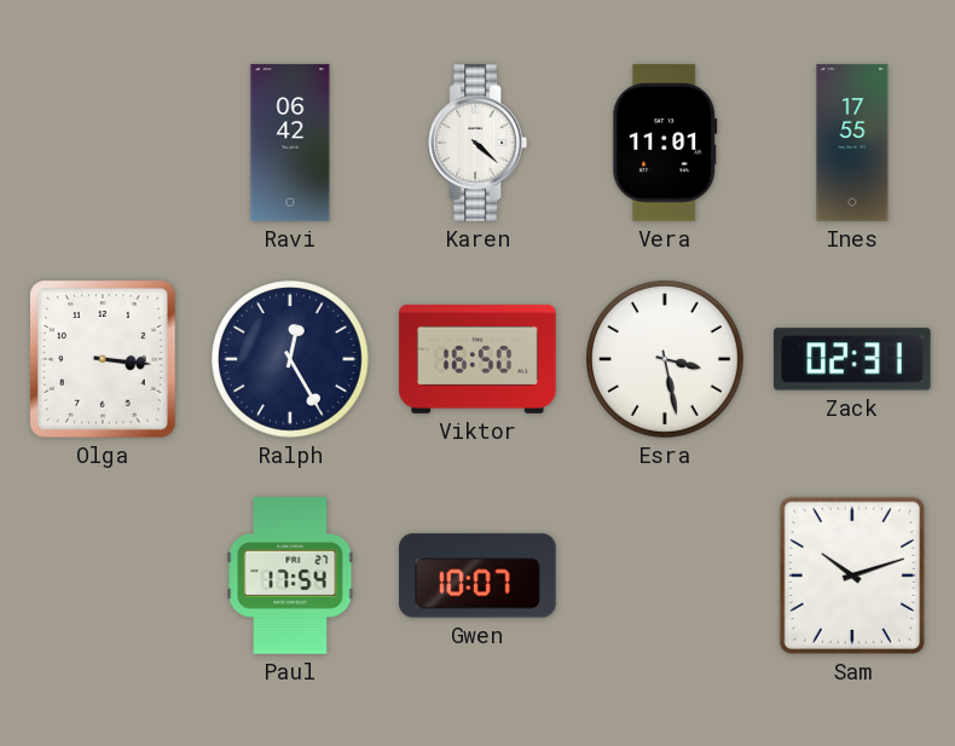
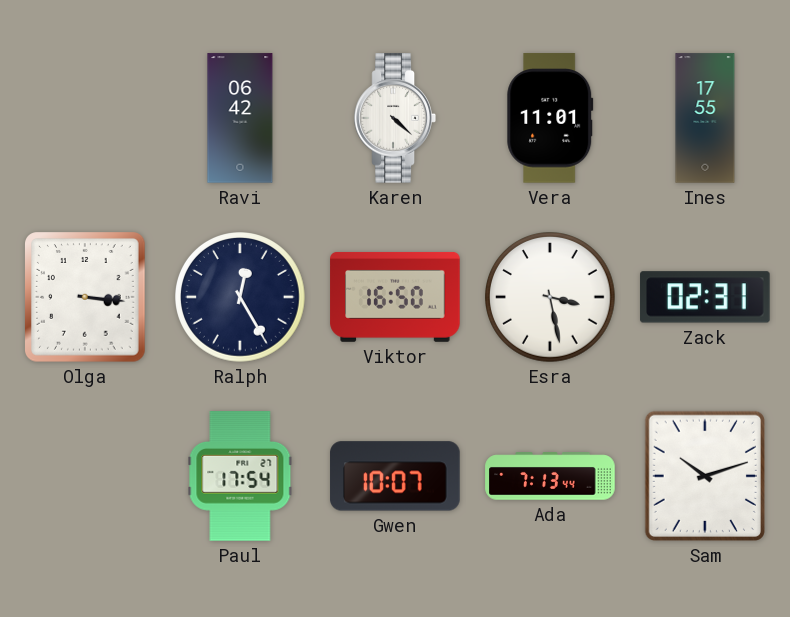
Ada: none -> 7:13 (550, 476)
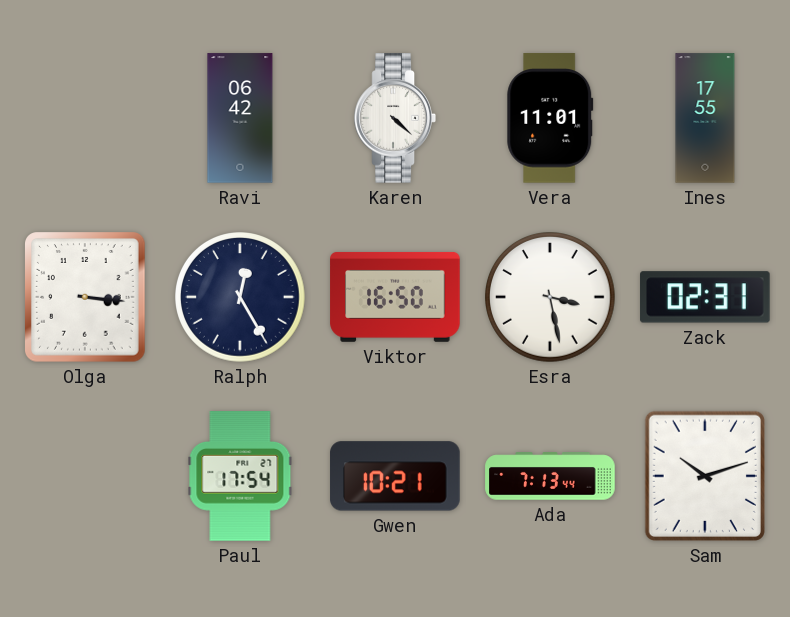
Gwen: 10:07 -> 10:21 (395, 476)
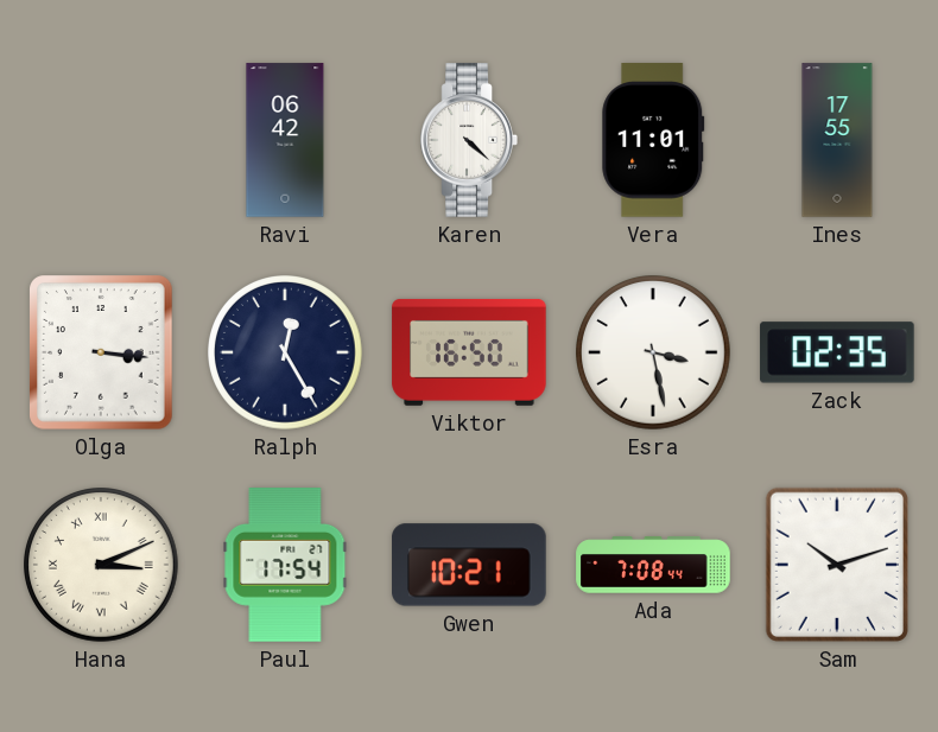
Zack: 02:31 -> 02:35 (837, 352)
Hana: none -> 3:11 (102, 566)
Ada: 7:13 -> 7:08 (653, 565)
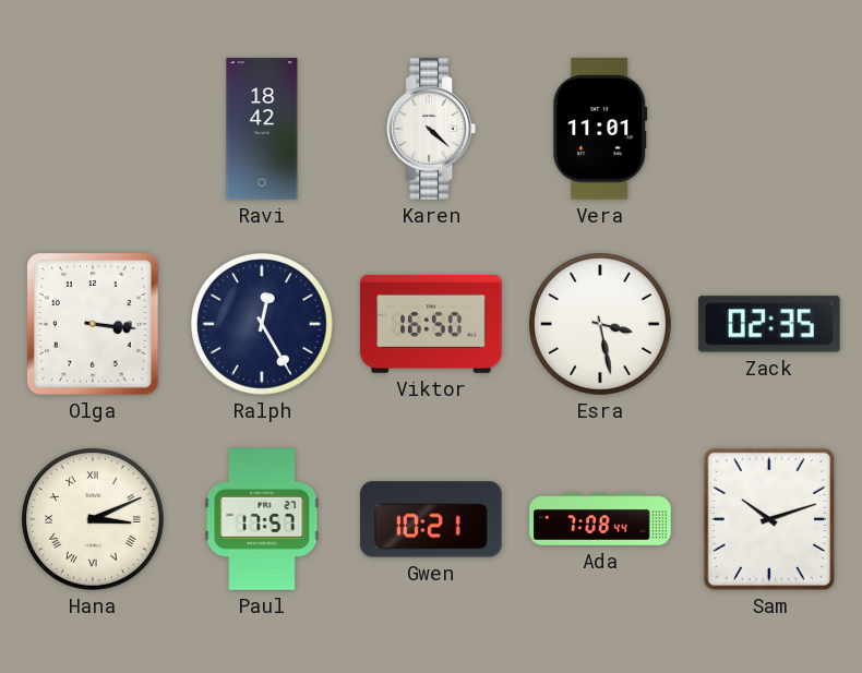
Ravi: 06:42 -> 18:42 (262, 129)
Ines: 17:55 -> none (837, 140)
Paul: 17:54 -> 17:57 (262, 519)
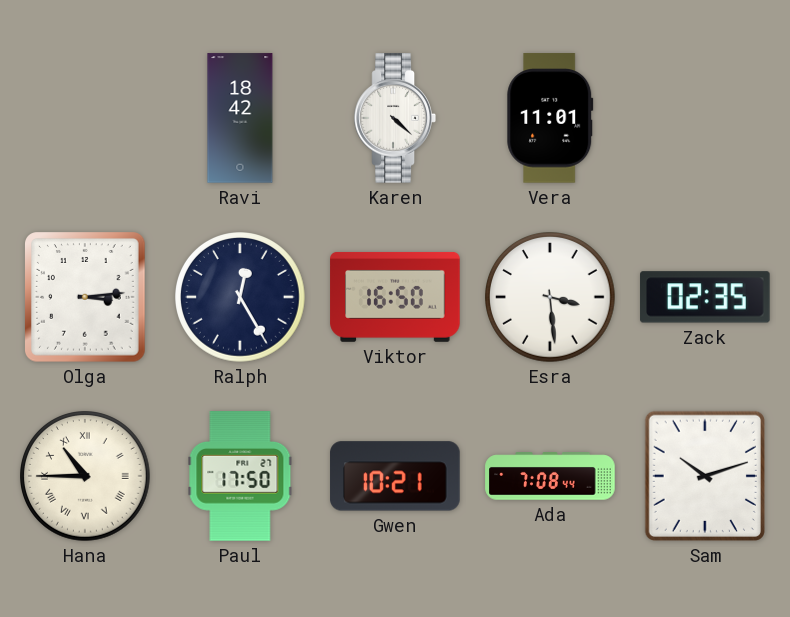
Olga: 3:16 -> 3:14 (86, 297)
Esra: 3:28 -> 3:29 (551, 298)
Hana: 3:11 -> 10:45 (86, 477)
Paul: 17:57 -> 17:50 (240, 476)
